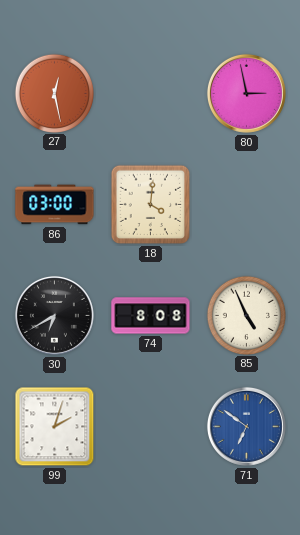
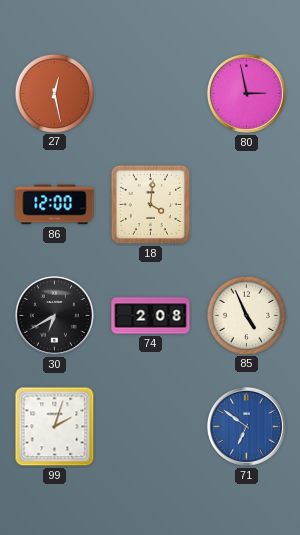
86: 03:00 -> 12:00 (55, 205)
74: 8:08 -> 2:08 (151, 316)
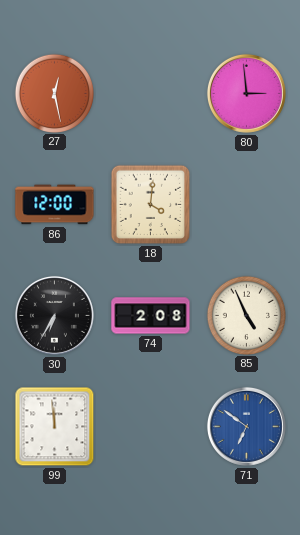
80: 2:58 -> 2:59 (246, 93)
30: 6:40 -> 6:35 (54, 315)
99: 2:03 -> 11:59 (55, 427)
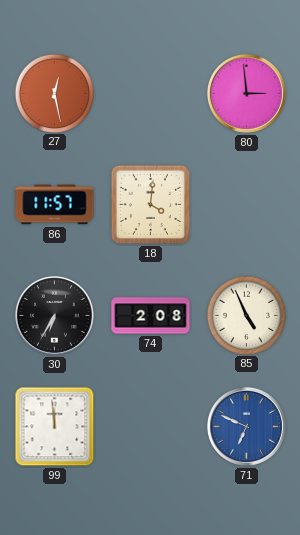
86: 12:00 -> 11:57 (55, 205)
71: 6:51 -> 6:49 (246, 426)
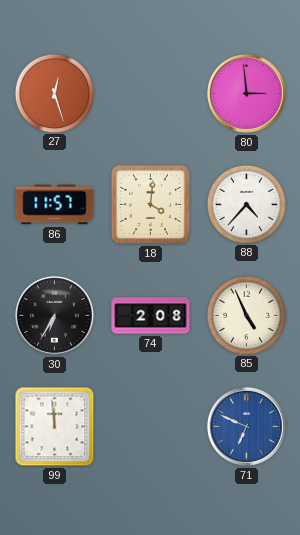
27: 12:28 -> 12:27 (54, 93)
88: none -> 4:37 (246, 204)
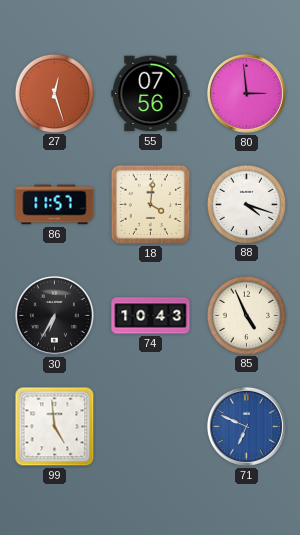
55: none -> 07:56 (151, 94)
88: 4:37 -> 4:18 (246, 204)
74: 2:08 -> 10:43 (151, 316)
99: 11:59 -> 4:59 (55, 427)
